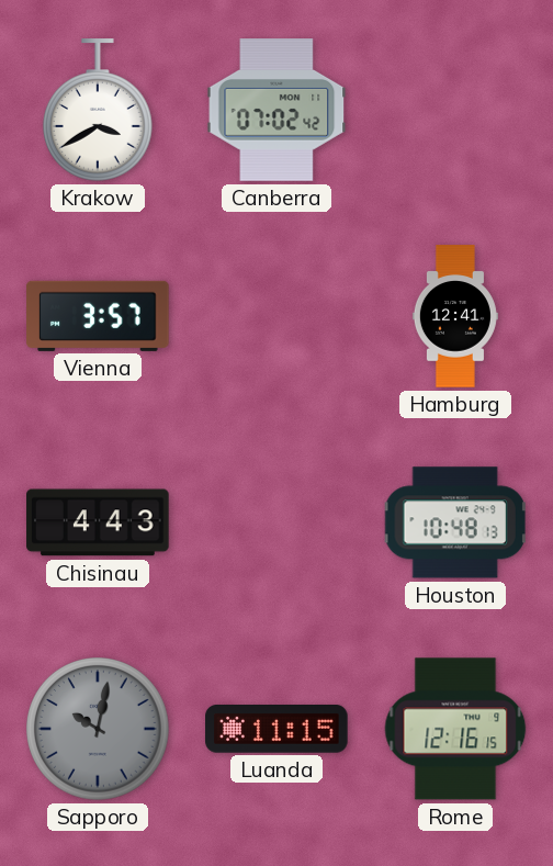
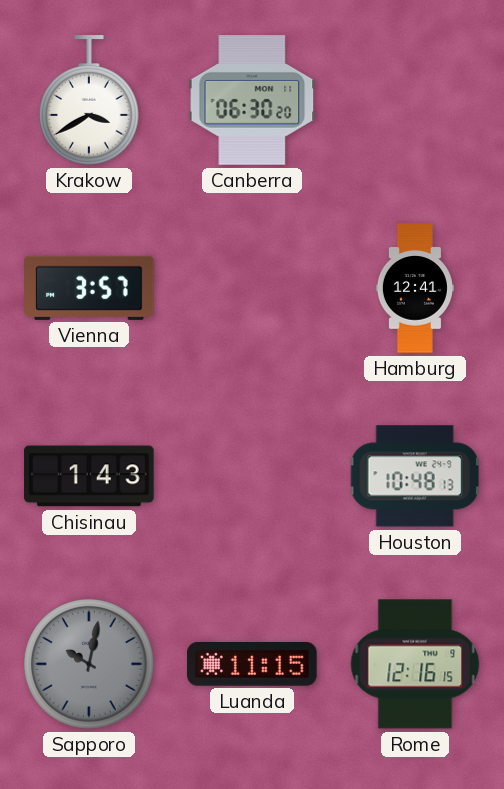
Canberra: 07:02 -> 06:30 (252, 100)
Chisinau: 4:43 -> 1:43 (89, 476)
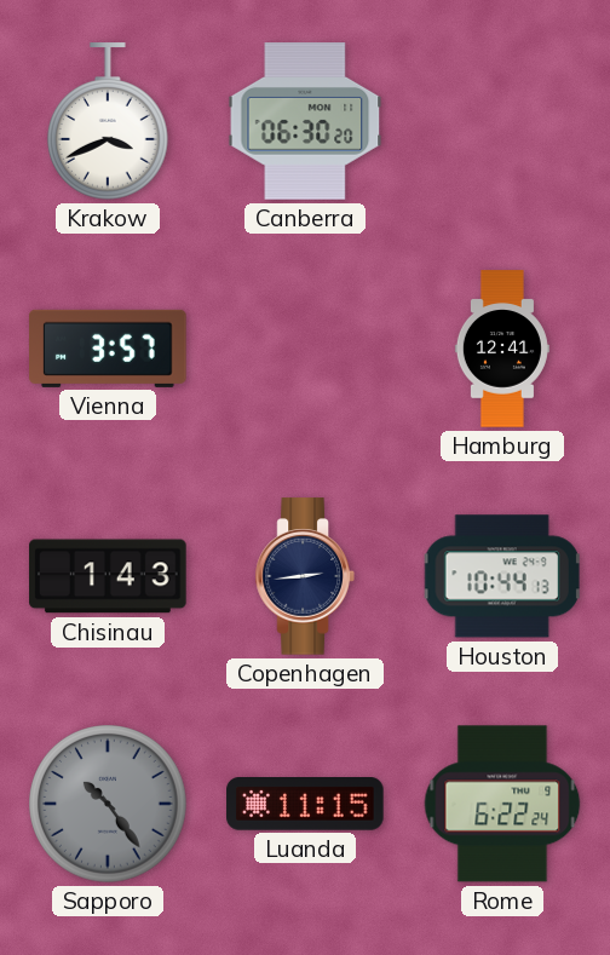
Krakow: 3:40 -> 3:41 (108, 121)
Copenhagen: none -> 2:44 (305, 576)
Houston: 10:48 -> 10:44 (502, 576)
Sapporo: 10:02 -> 10:24 (109, 805)
Rome: 12:16 -> 6:22 (502, 804)
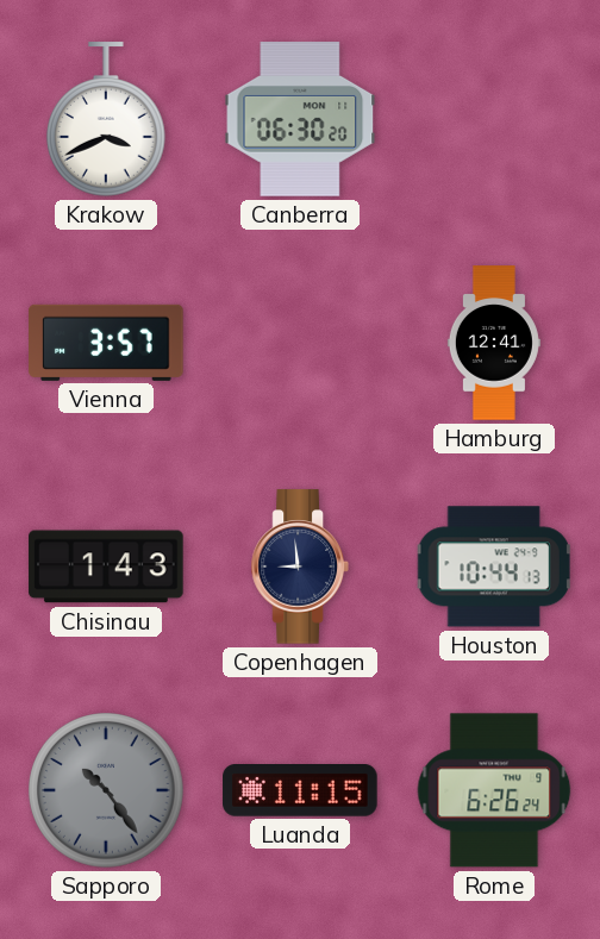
Copenhagen: 2:44 -> 8:59 (300, 566)
Rome: 6:22 -> 6:26 (494, 790)
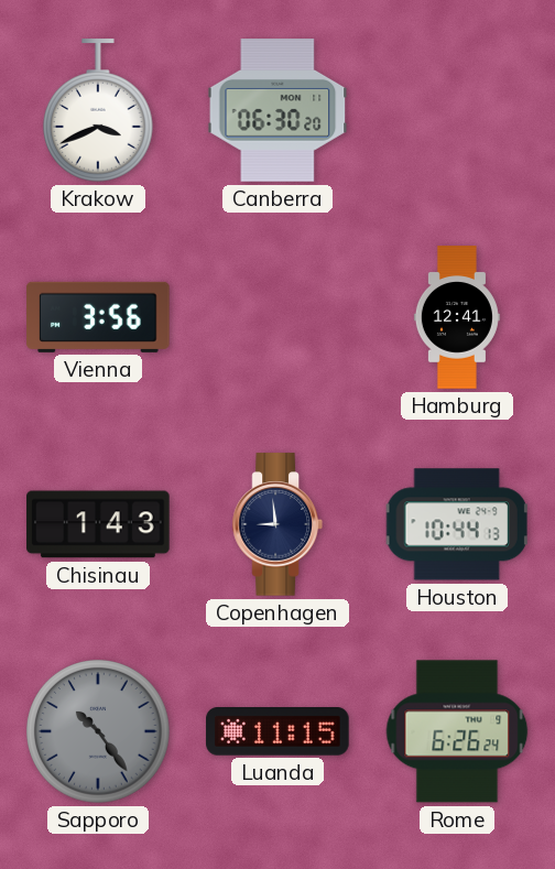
Vienna: 3:57 -> 3:56 (98, 317)
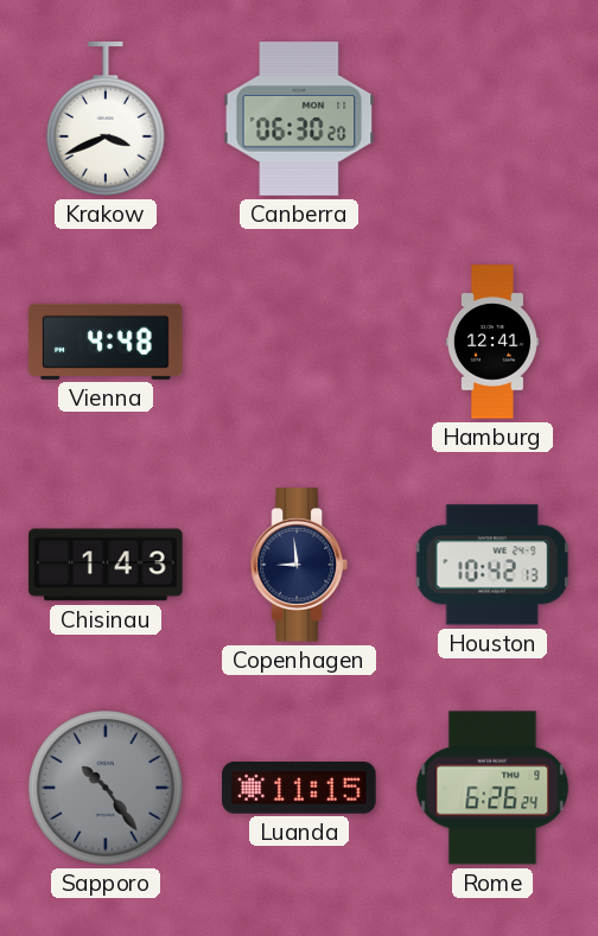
Vienna: 3:56 -> 4:48 (106, 342)
Houston: 10:44 -> 10:42 (492, 565)
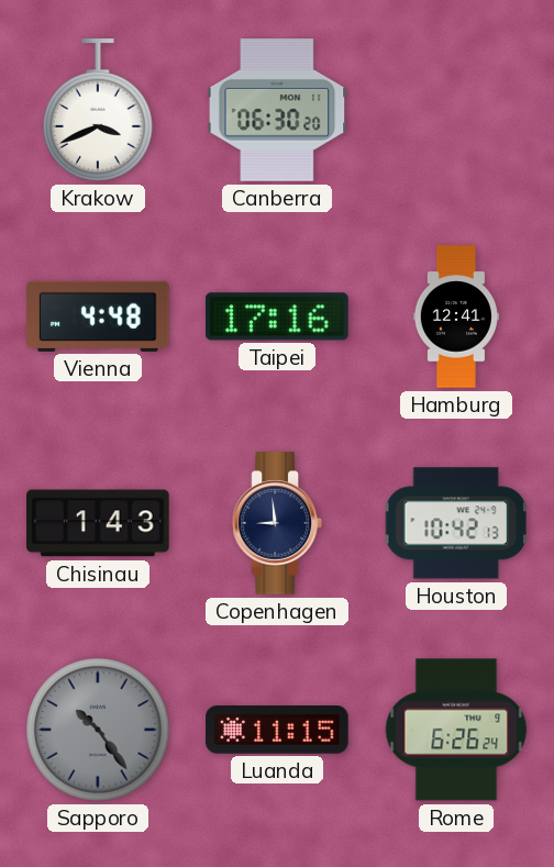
Taipei: none -> 17:16 (277, 316)
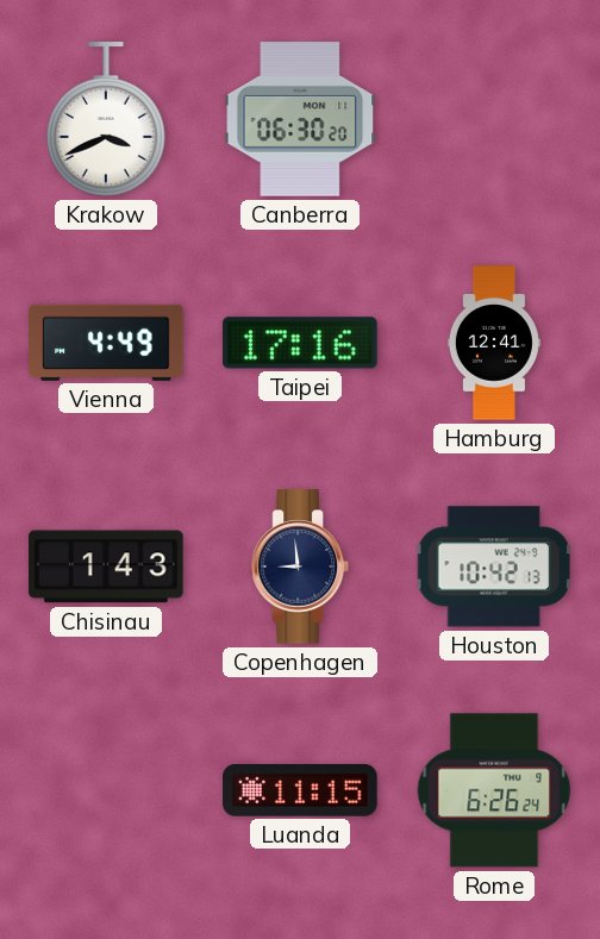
Vienna: 4:48 -> 4:49 (106, 343)
Sapporo: 10:24 -> none (99, 731)
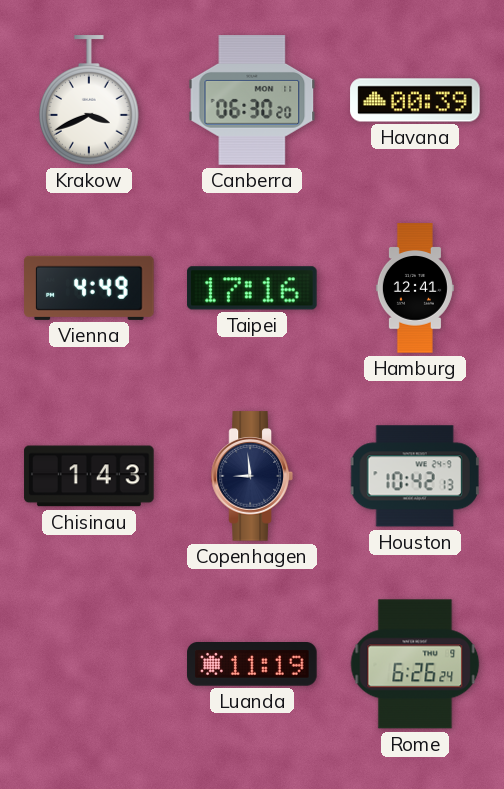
Havana: none -> 00:39 (415, 100)
Luanda: 11:15 -> 11:19 (252, 664)
